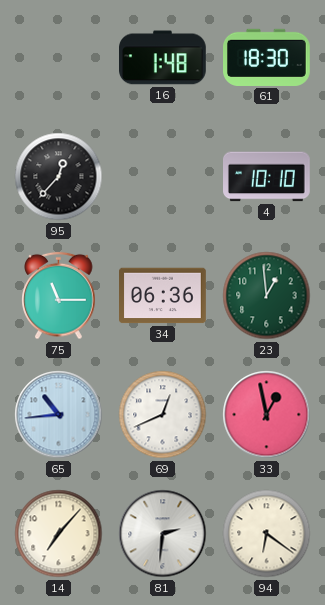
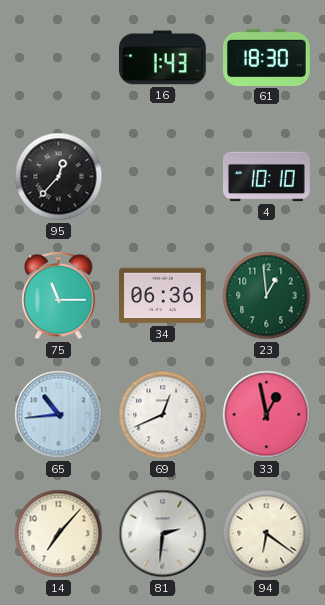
16: 1:48 -> 1:43 (163, 58)
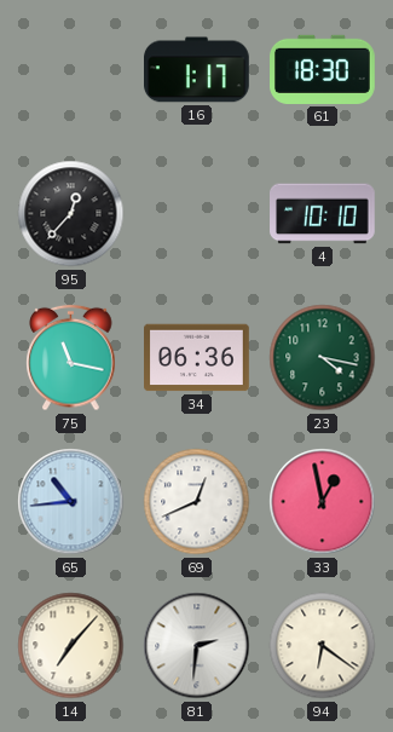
16: 1:43 -> 1:17 (197, 70)
75: 11:15 -> 11:17 (71, 358)
23: 12:59 -> 4:17 (323, 358)
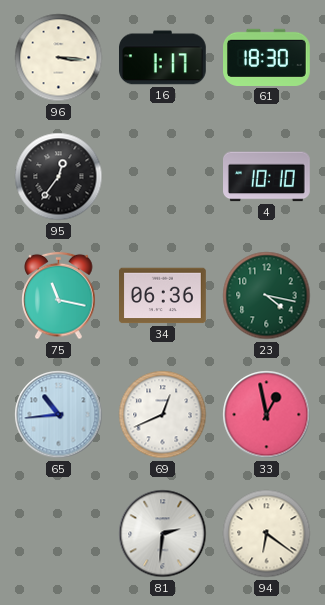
96: none -> 3:16 (59, 58)
95: 12:37 -> 12:36 (59, 177)
14: 7:07 -> none (71, 646)
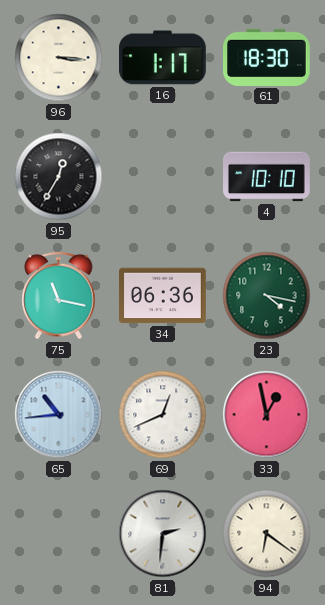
95: 12:36 -> 12:35 (59, 177)
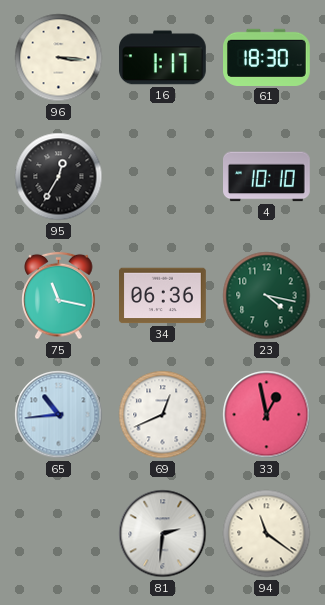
94: 6:21 -> 11:21 (267, 534)
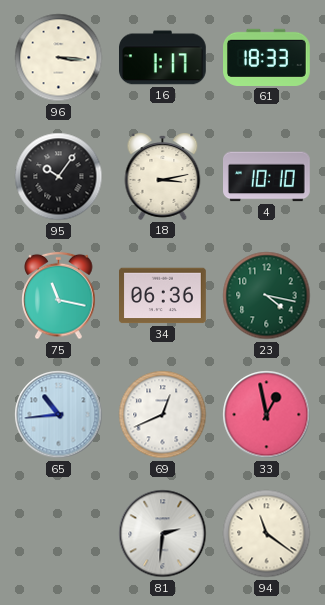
61: 18:30 -> 18:33 (267, 57)
95: 12:35 -> 10:06 (59, 177)
18: none -> 3:13 (163, 176)
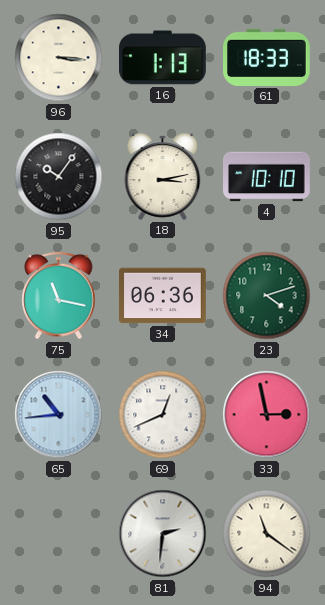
16: 1:17 -> 1:13 (163, 58)
23: 4:17 -> 4:12 (267, 296)
33: 12:58 -> 2:58 (267, 415)
